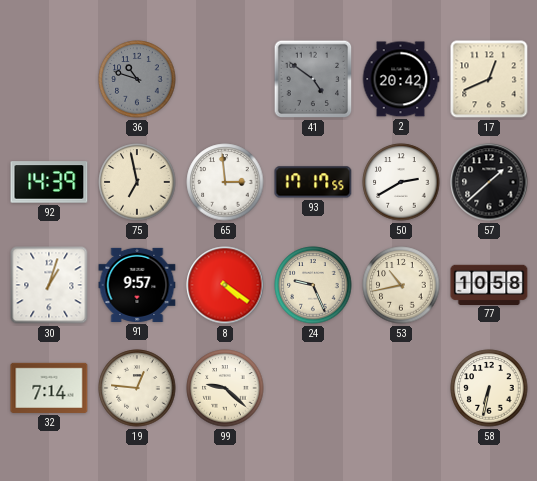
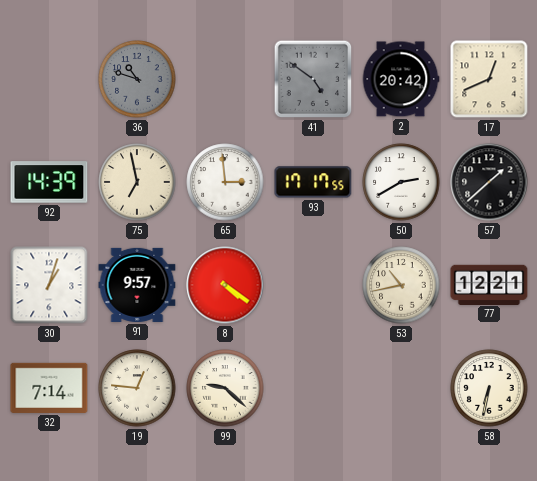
24: 9:26 -> none (313, 285)
77: 10:58 -> 12:21 (489, 284)
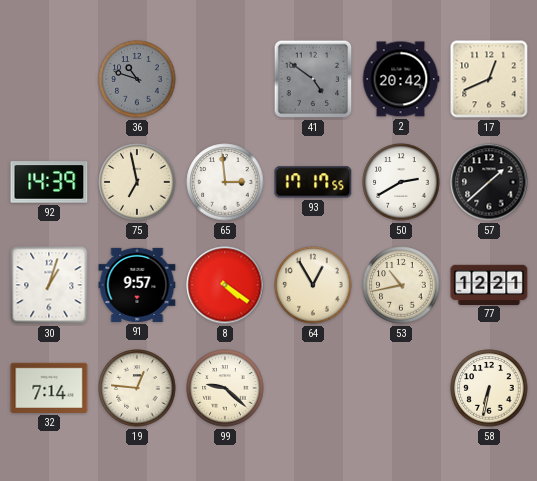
64: none -> 12:55 (313, 285)
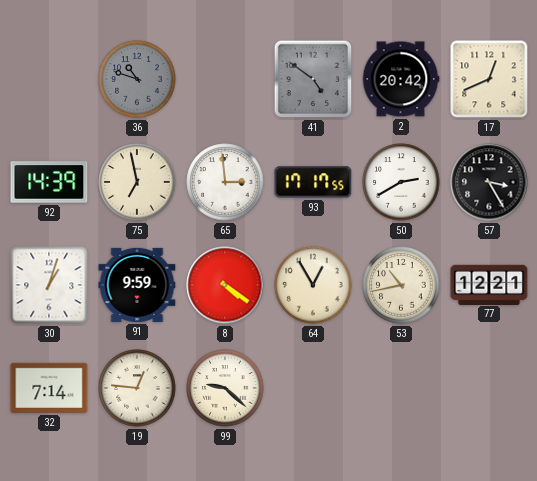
57: 1:38 -> 3:25 (489, 182)
91: 9:57 -> 9:59 (137, 285)
58: 6:32 -> none (489, 388)
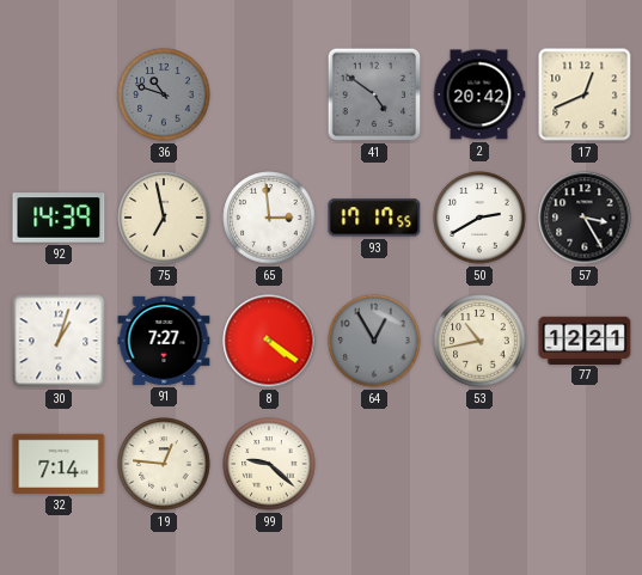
91: 9:59 -> 7:27 (164, 341)
64 dial: cream -> grey (374, 341)
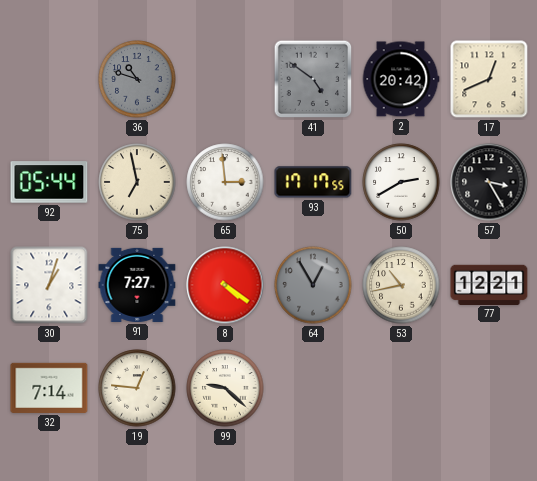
92: 14:39 -> 05:44 (49, 182)
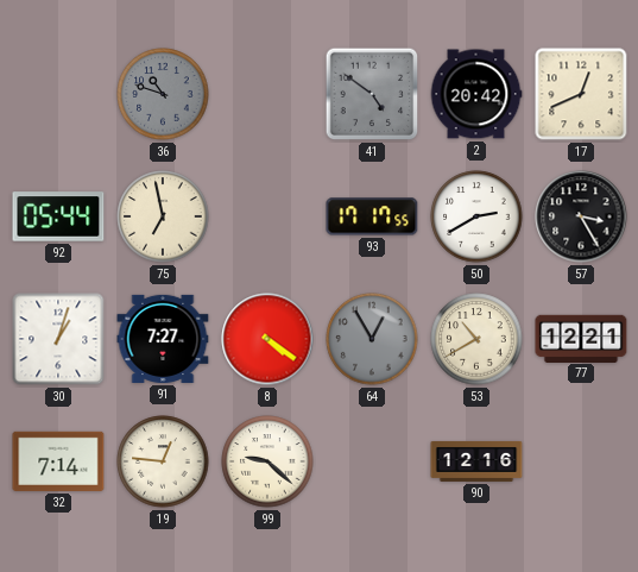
65: 2:59 -> none (225, 182)
53: 10:43 -> 10:40 (476, 339)
90: none -> 12:16 (476, 461)
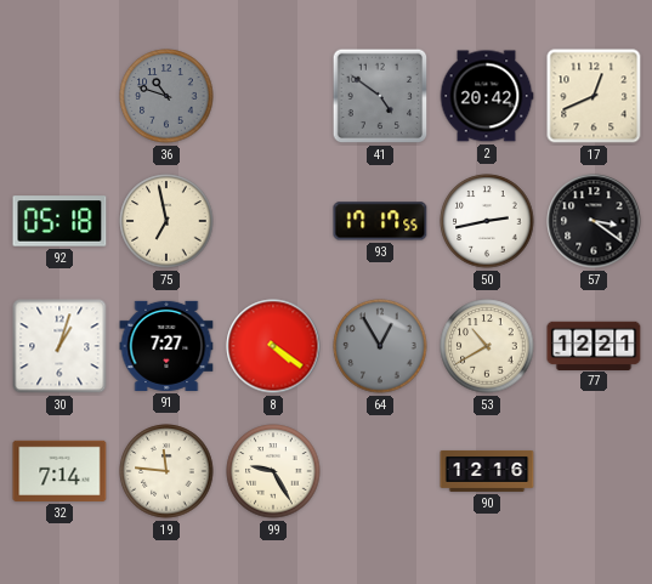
92: 05:44 -> 05:18 (59, 221)
50: 2:40 -> 2:43 (487, 221)
57: 3:25 -> 3:21 (594, 221)
19: 12:46 -> 11:46 (166, 471)
99: 9:22 -> 9:25 (273, 471)
